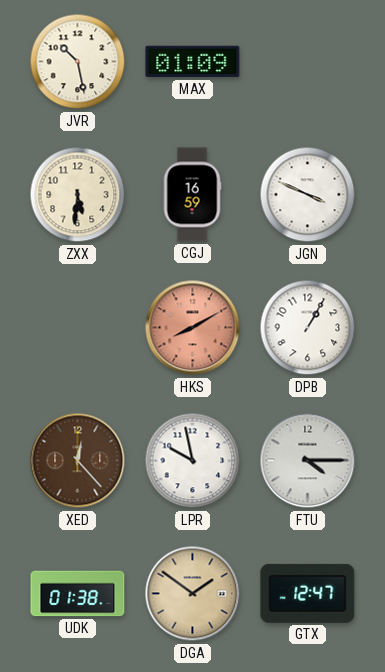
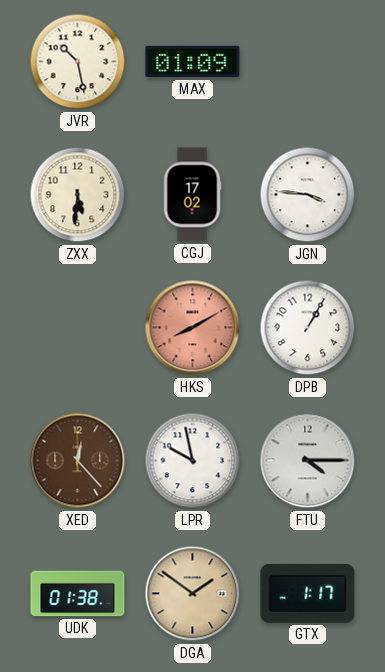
CGJ: 16:59 -> 17:02 (192, 195)
JGN: 3:49 -> 3:46 (308, 195)
GTX: 12:47 -> 1:17 (308, 593)
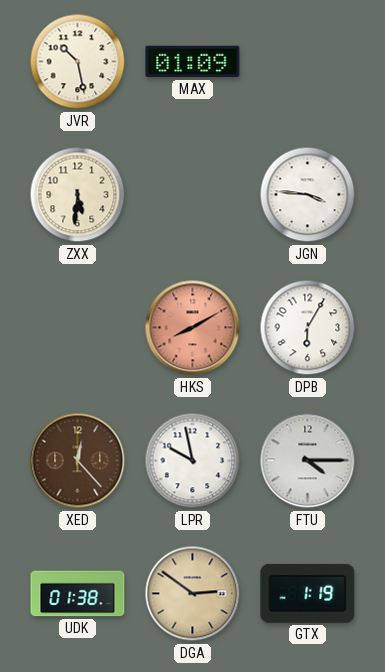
CGJ: 17:02 -> none (192, 195)
DPB: 1:05 -> 6:05 (308, 328)
DGA: 1:51 -> 2:51 (193, 594)
GTX: 1:17 -> 1:19 (308, 593)
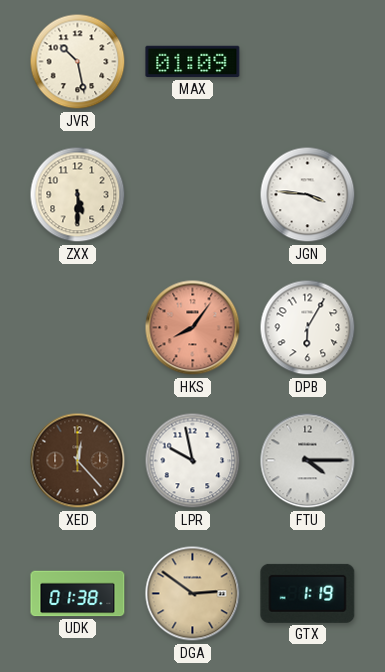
ZXX: 5:31 -> 5:30 (78, 195)
HKS: 8:10 -> 8:06 (193, 328)
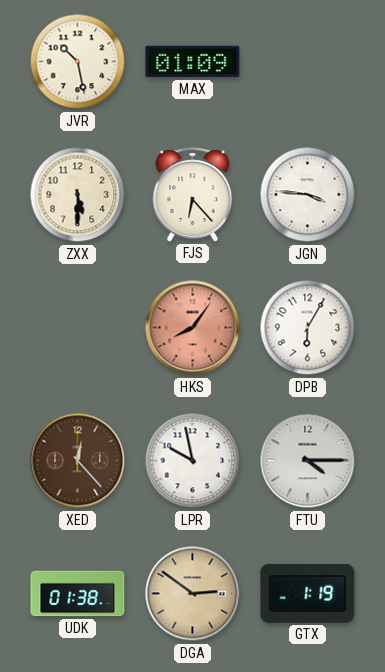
FJS: none -> 6:23 (193, 195)
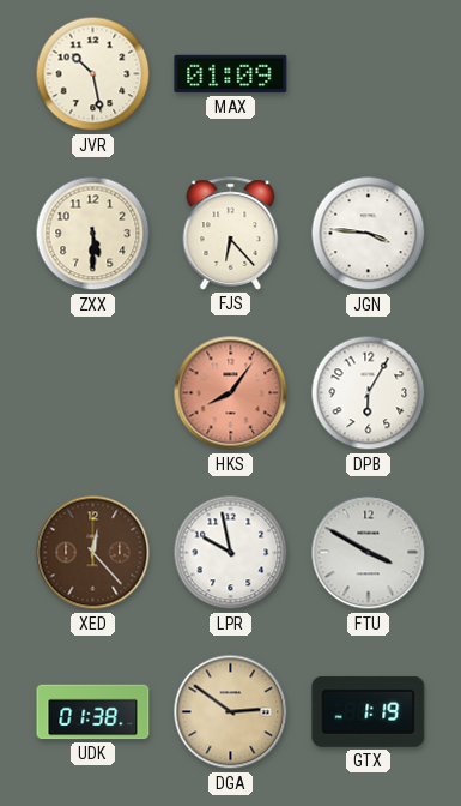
FTU: 4:15 -> 3:50 (369, 553)
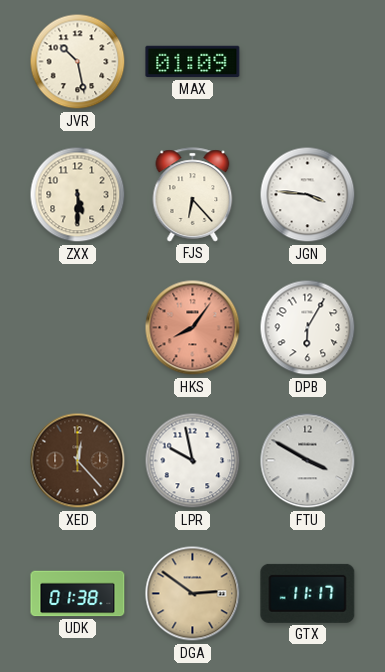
GTX: 1:19 -> 11:17 (308, 593)
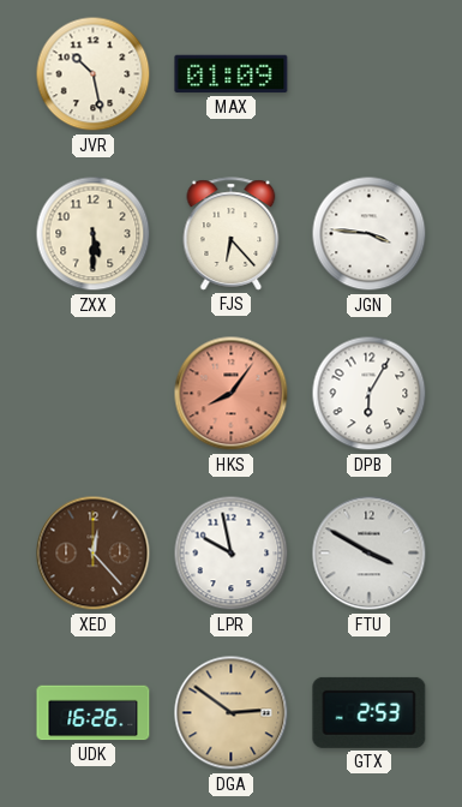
UDK: 01:38 -> 16:26 (94, 713)
GTX: 11:17 -> 2:53 (370, 712)
